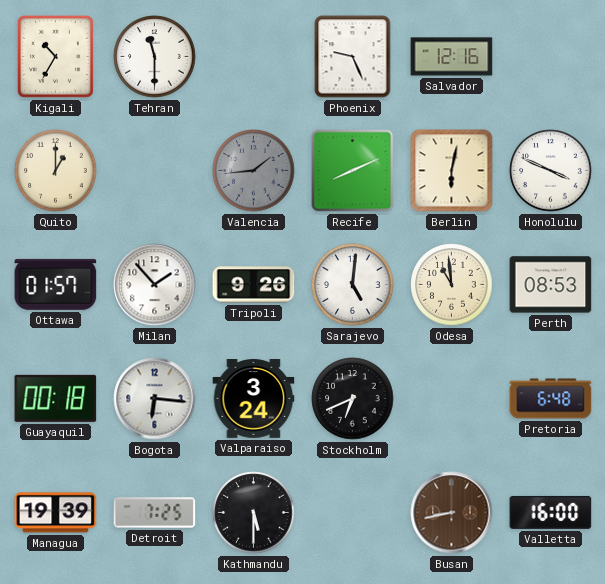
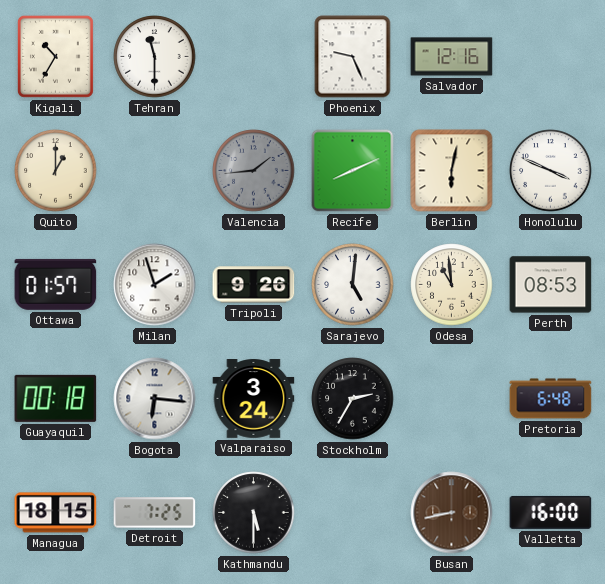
Milan: 1:53 -> 1:57 (155, 285)
Stockholm: 6:41 -> 2:35 (353, 399)
Managua: 19:39 -> 18:15 (56, 513)
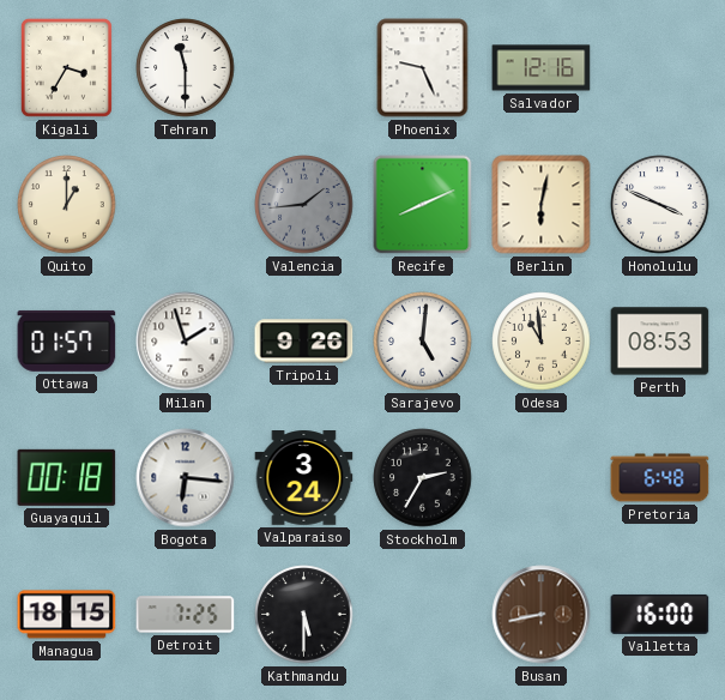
Kigali: 10:35 -> 3:35 (66, 67)
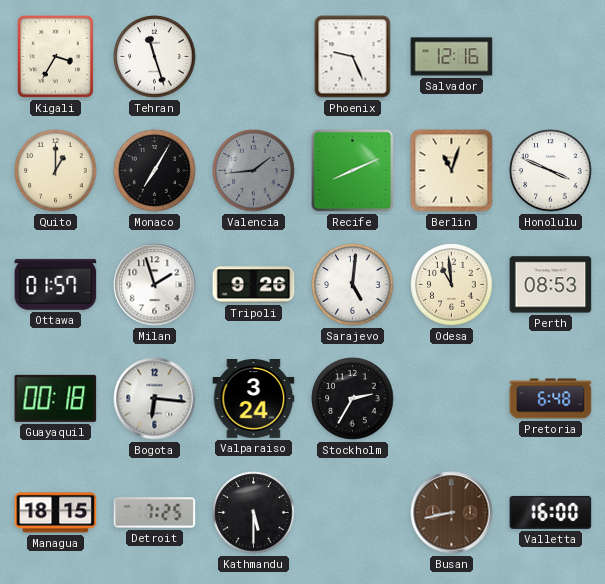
Tehran: 11:30 -> 11:27 (155, 57)
Monaco: none -> 7:05 (155, 171)
Berlin: 6:02 -> 11:03 (452, 171)
